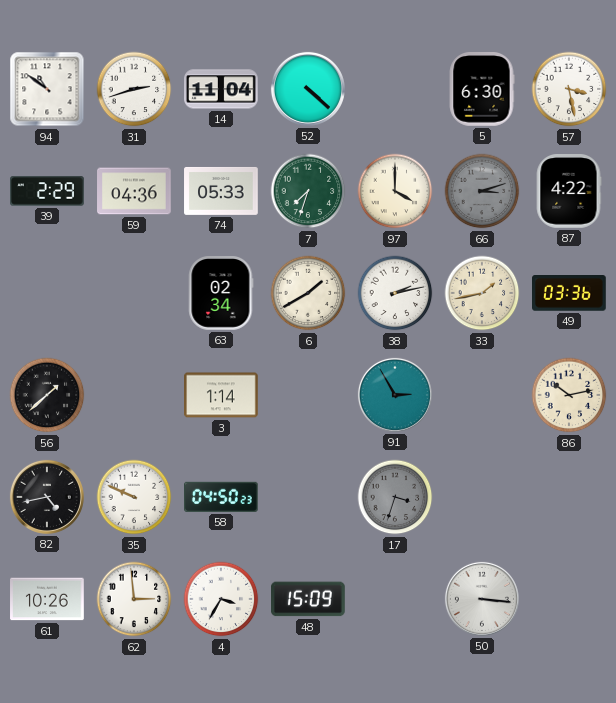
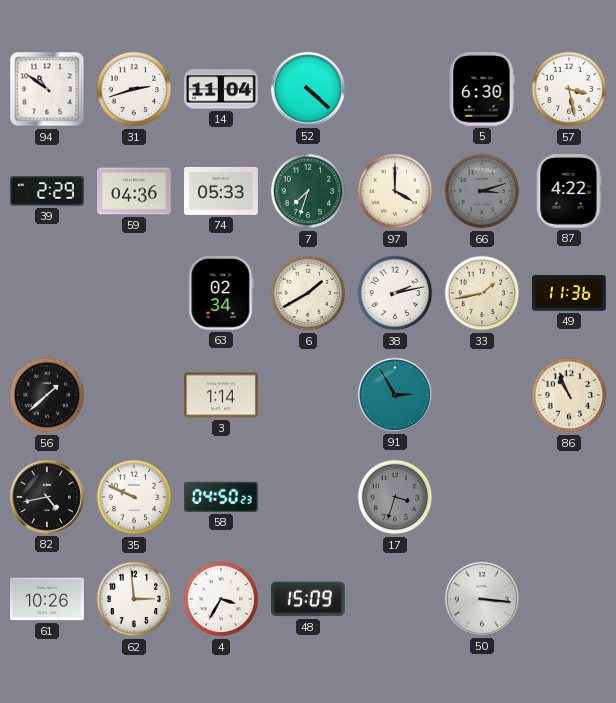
49: 03:36 -> 11:36 (570, 294)
86: 10:13 -> 10:56 (569, 395)
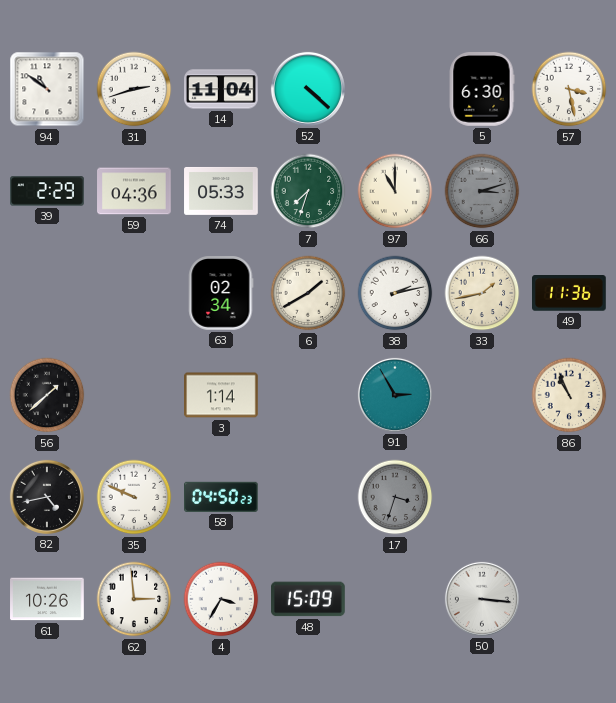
97: 4:00 -> 11:00 (395, 191)
87: 4:22 -> none (569, 192)
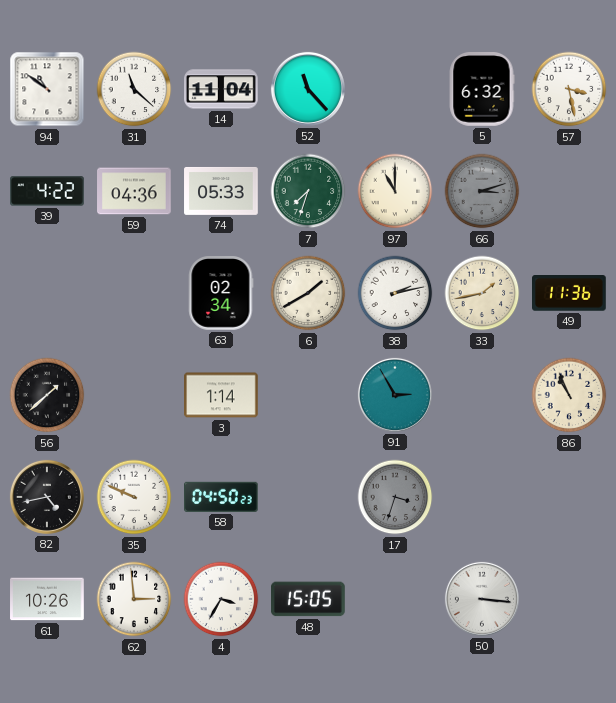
31: 2:42 -> 11:22 (134, 89)
52: 4:22 -> 11:23 (308, 89)
5: 6:30 -> 6:32 (482, 90)
39: 2:29 -> 4:22 (47, 191)
48: 15:09 -> 15:05 (309, 599)
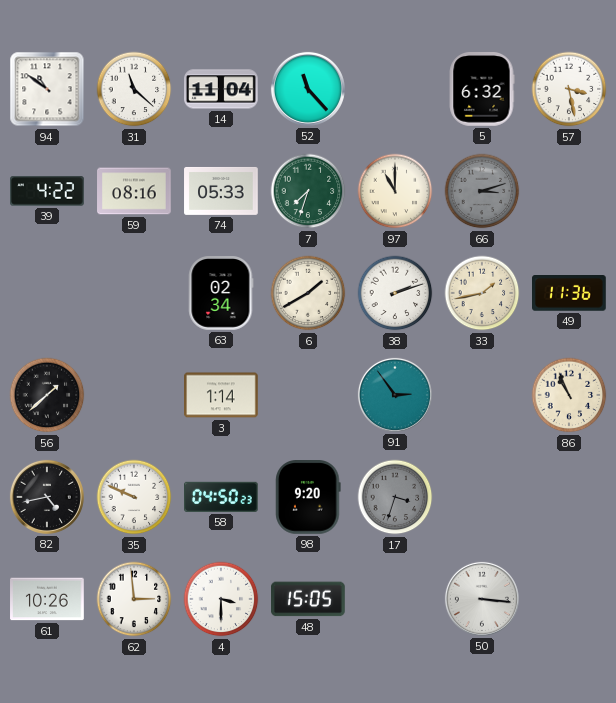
59: 04:36 -> 08:16 (134, 191)
38: 2:13 -> 2:12 (395, 293)
91: 2:55 -> 2:54 (395, 395)
98: none -> 9:20 (308, 498)
4: 3:35 -> 3:30 (221, 599)
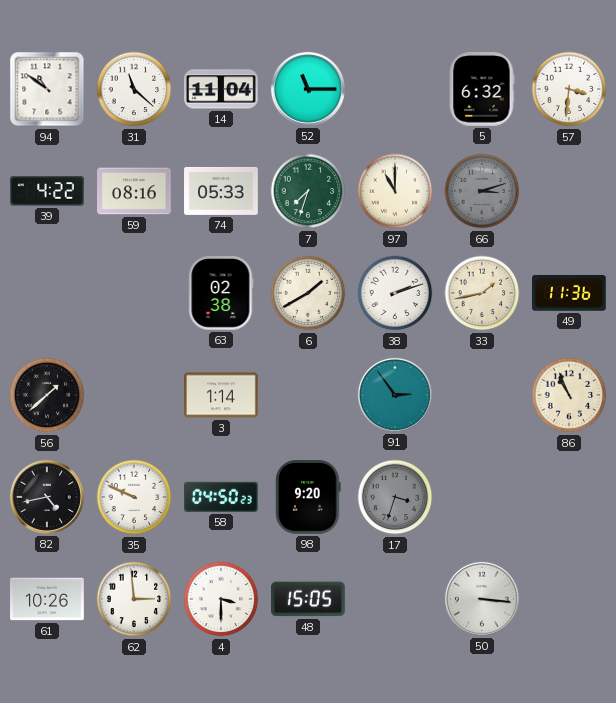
52: 11:23 -> 11:15 (308, 89)
57: 3:28 -> 3:31 (569, 89)
63: 02:34 -> 02:38 (221, 294)
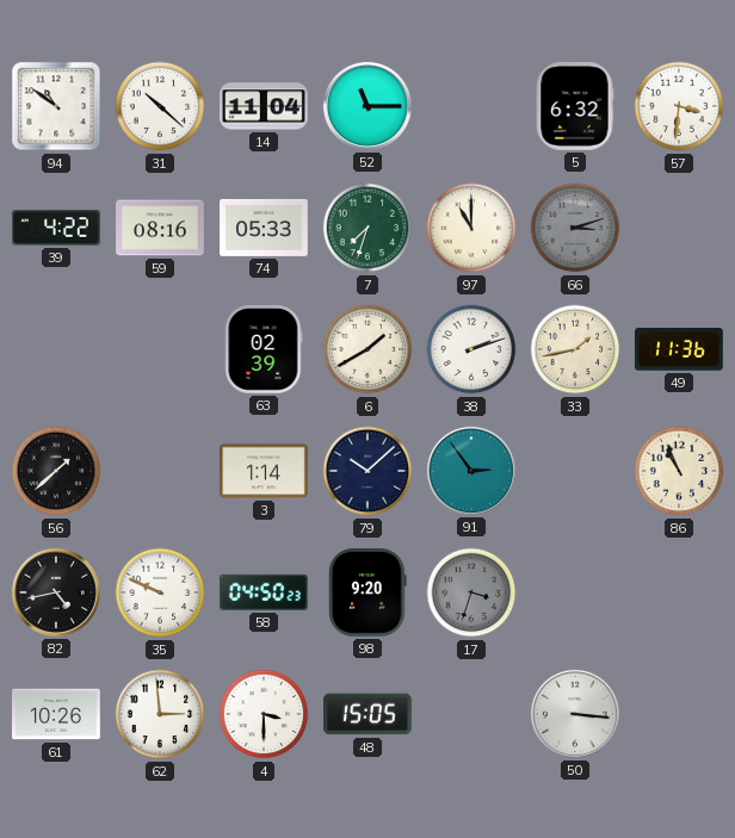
31: 11:22 -> 10:22 (160, 106)
63: 02:38 -> 02:39 (264, 350)
79: none -> 10:08 (367, 471)
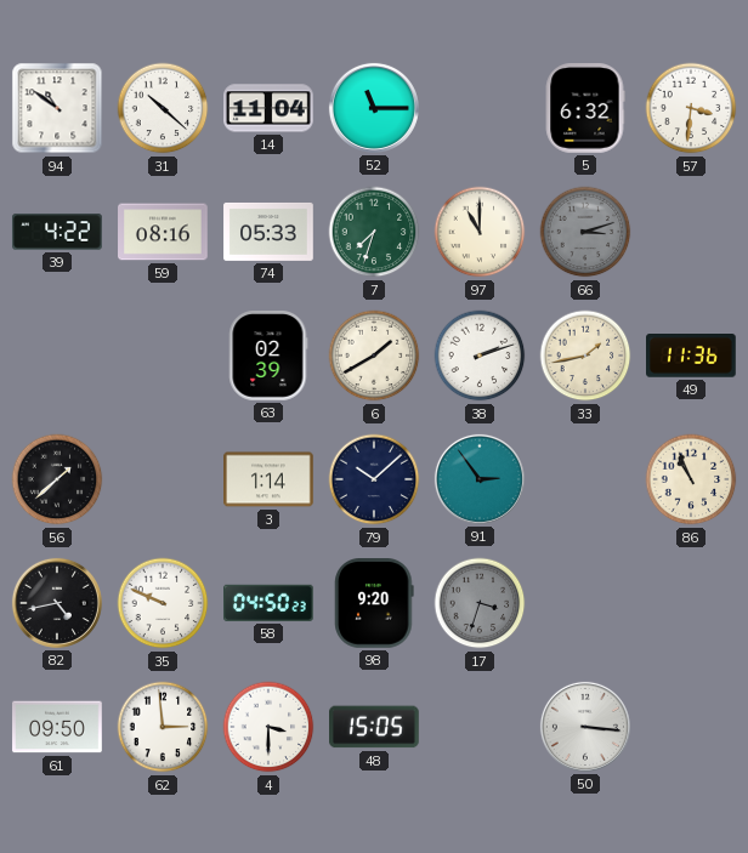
61: 10:26 -> 09:50 (57, 727)
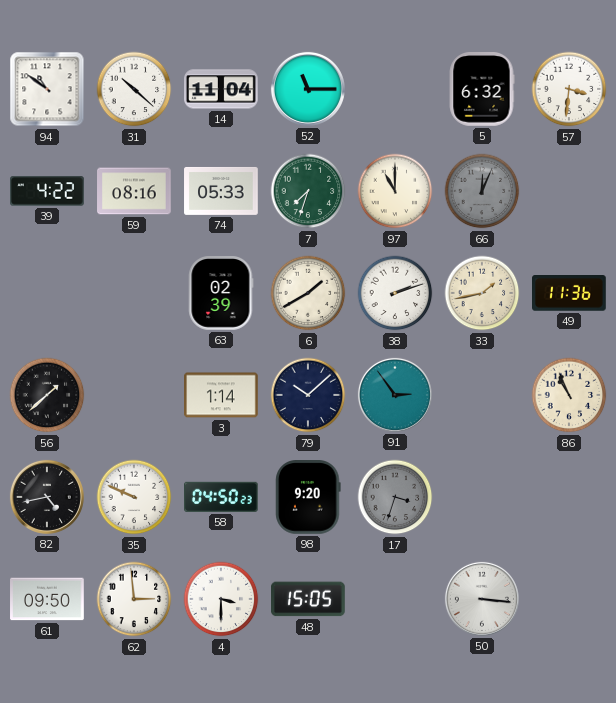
66: 3:12 -> 12:04 (482, 191)
